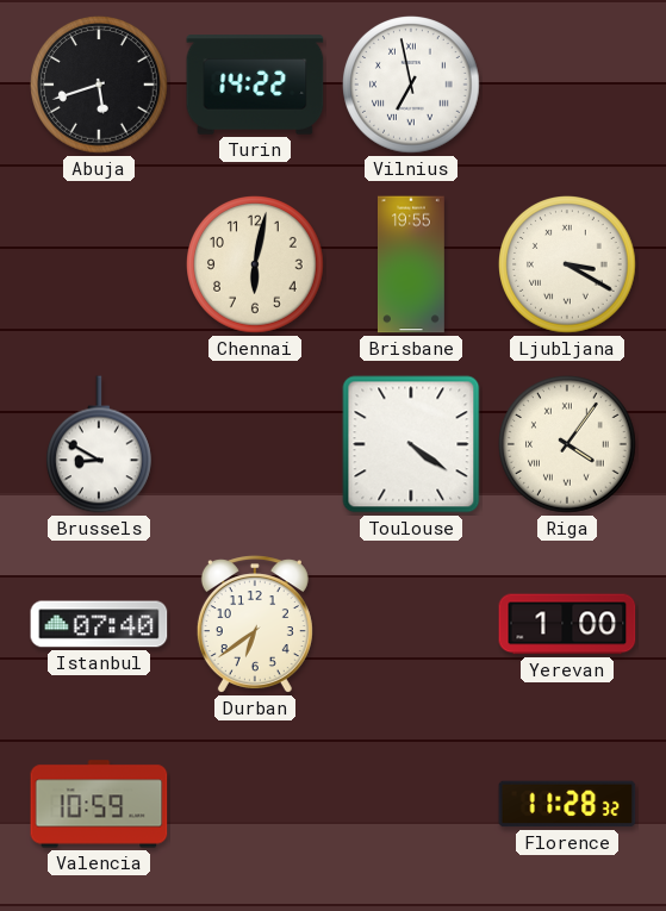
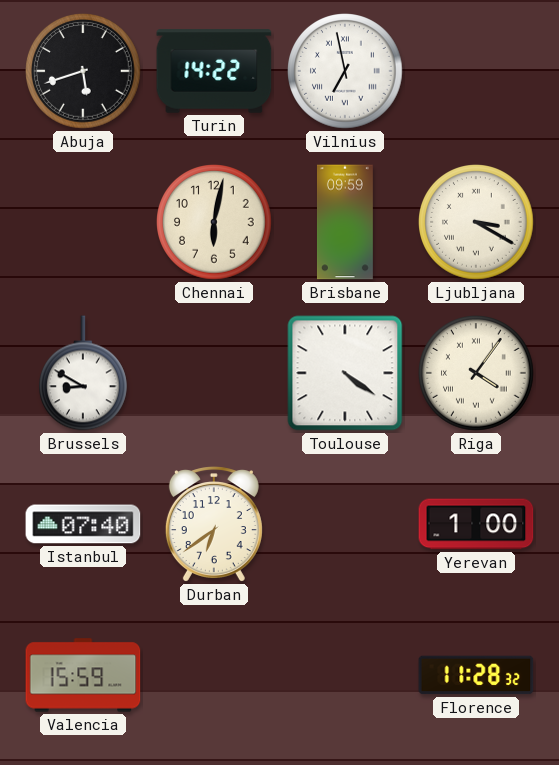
Brisbane: 19:55 -> 09:59 (345, 222)
Valencia: 10:59 -> 15:59 (83, 675)
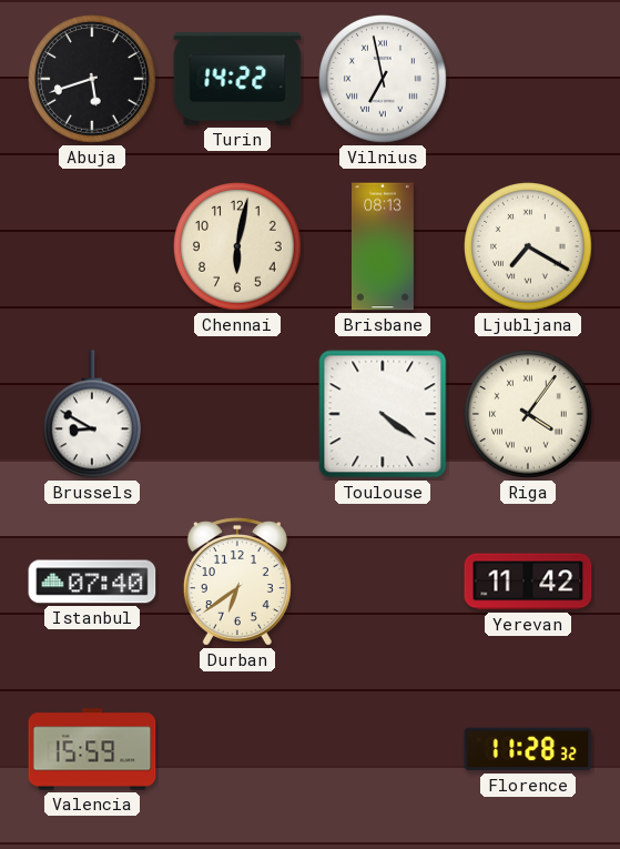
Brisbane: 09:59 -> 08:13 (383, 246)
Ljubljana: 3:20 -> 7:20 (528, 246)
Yerevan: 1:00 -> 11:42 (528, 582)
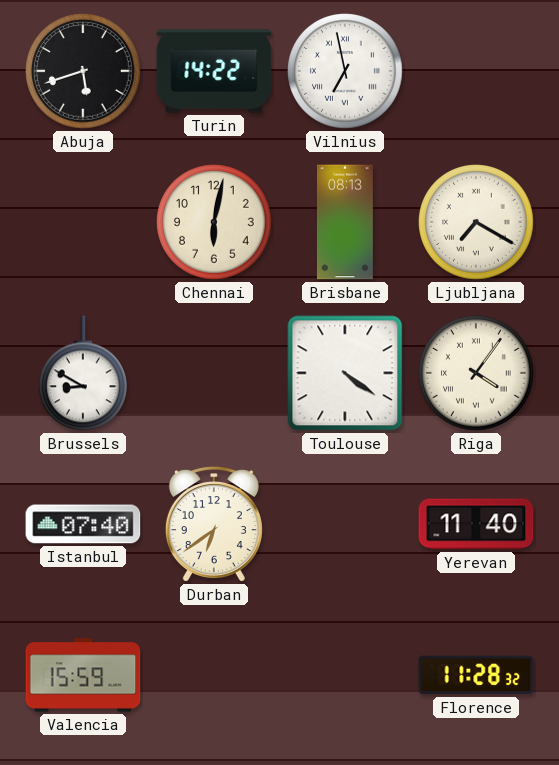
Yerevan: 11:42 -> 11:40 (476, 524)
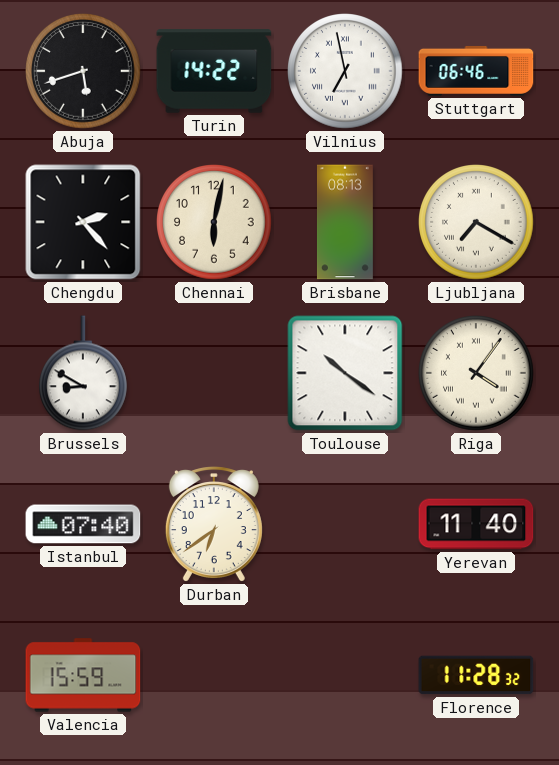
Stuttgart: none -> 06:46 (476, 71)
Chengdu: none -> 2:23 (83, 222)
Toulouse: 4:21 -> 10:21 (345, 373)
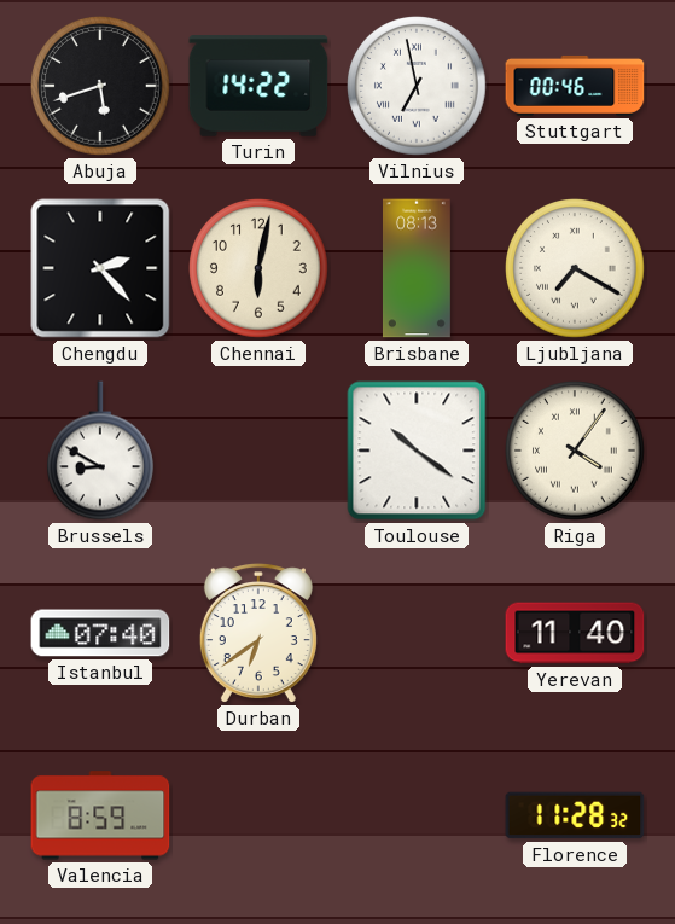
Stuttgart: 06:46 -> 00:46 (575, 86)
Valencia: 15:59 -> 8:59 (100, 815)
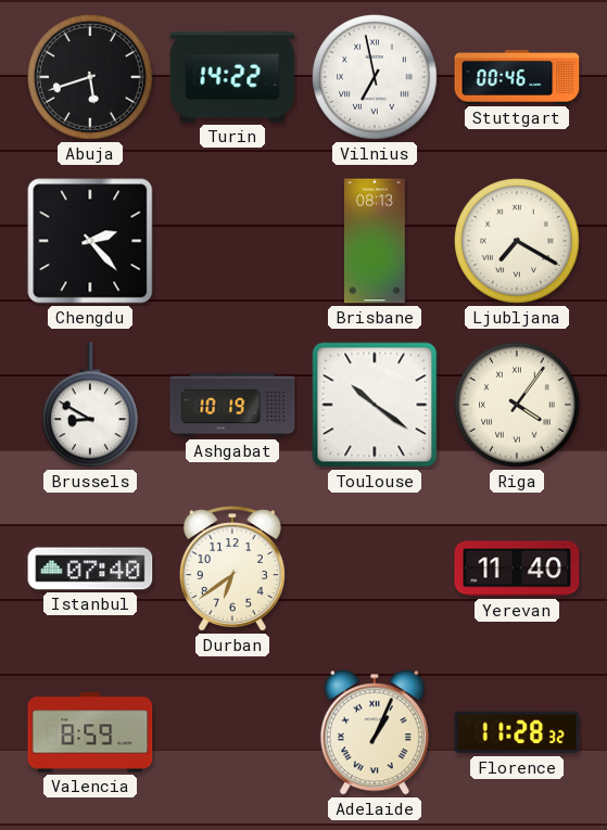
Chennai: 6:02 -> none (258, 268)
Ashgabat: none -> 10:19 (232, 405)
Adelaide: none -> 1:04 (375, 732)
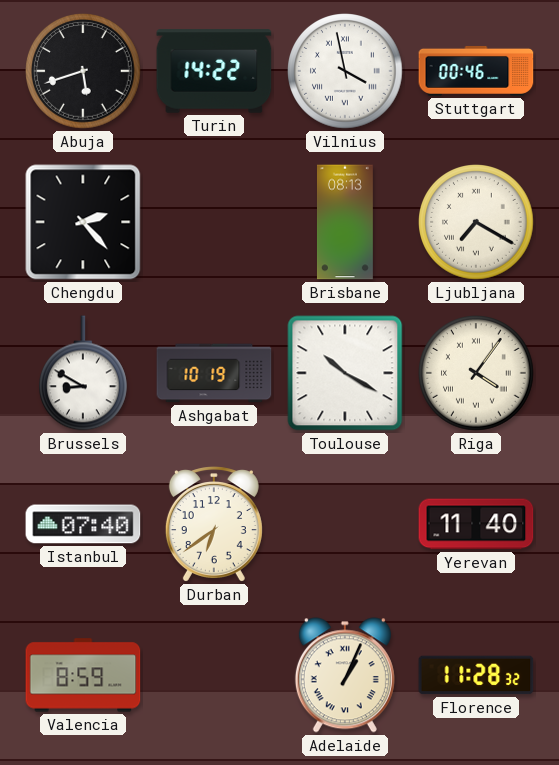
Vilnius: 6:58 -> 3:58 (345, 71)
Toulouse: 10:21 -> 10:20 (345, 373)
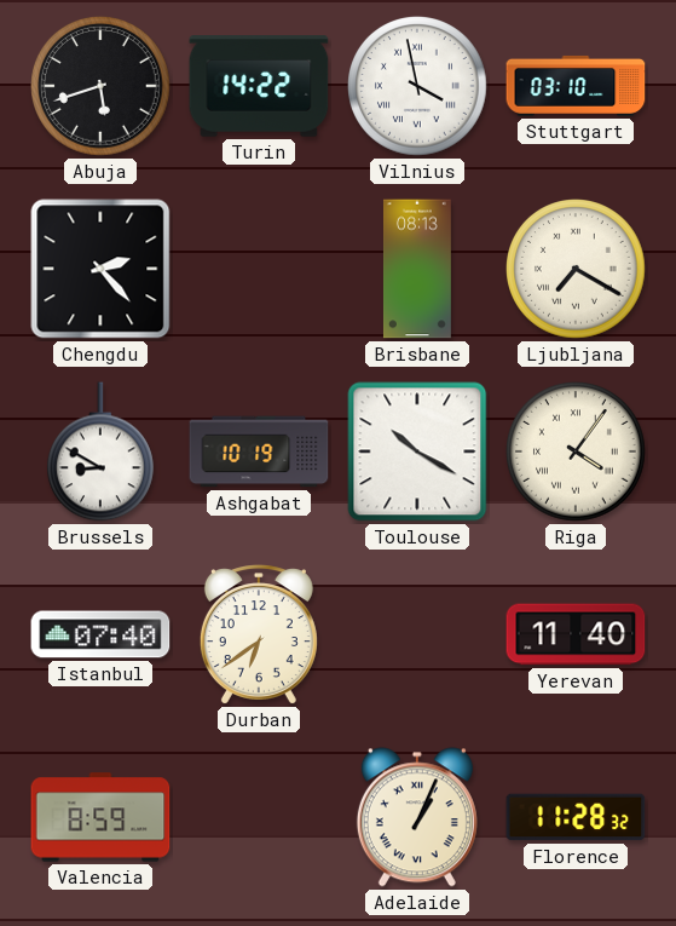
Stuttgart: 00:46 -> 03:10 (576, 86)
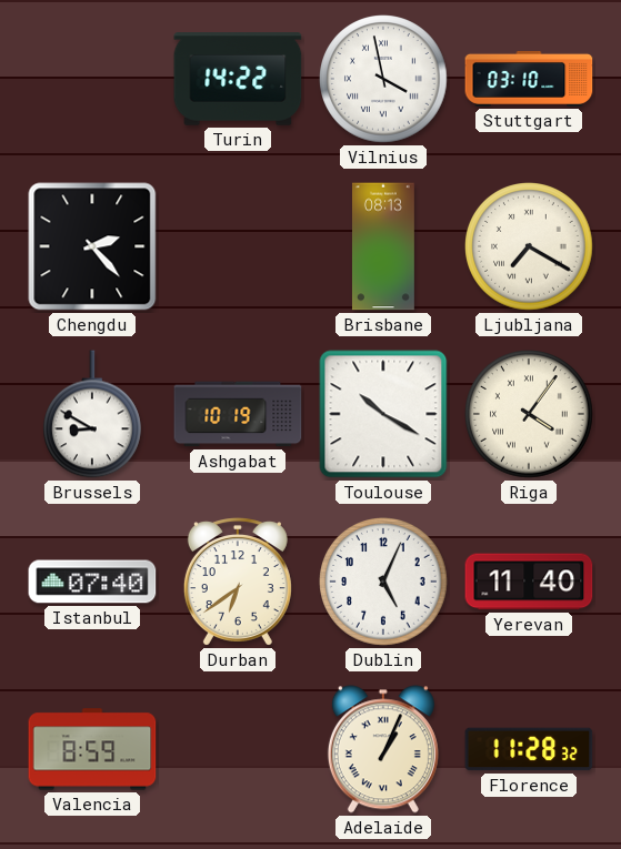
Abuja: 5:42 -> none (100, 86)
Dublin: none -> 5:04 (383, 582)
